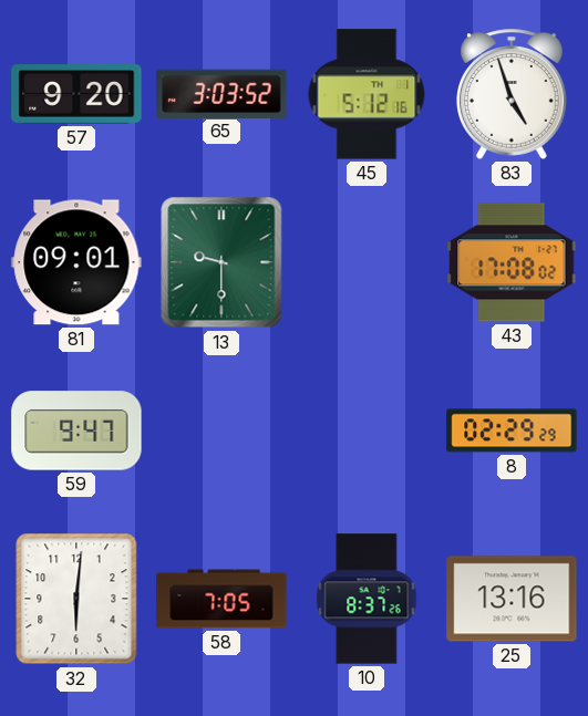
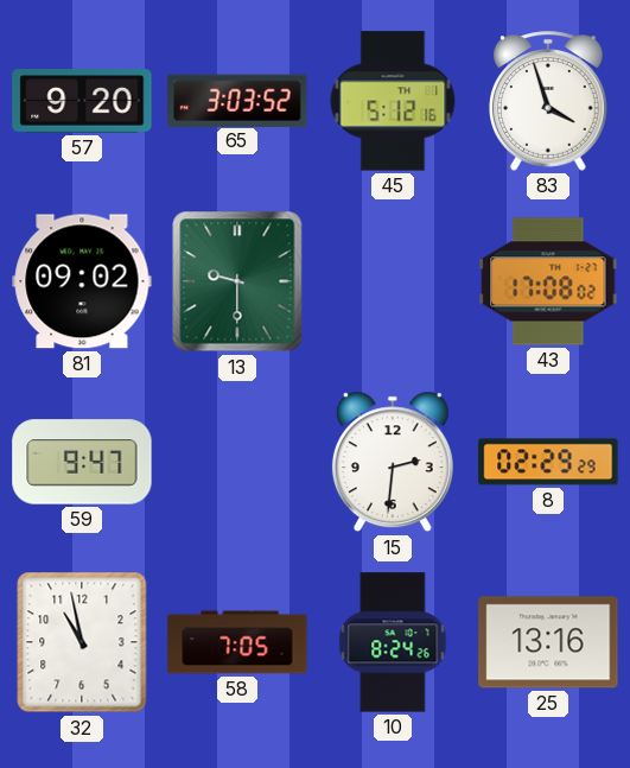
83: 4:57 -> 3:57 (549, 101)
81: 09:01 -> 09:02 (82, 281)
15: none -> 2:31 (393, 462)
32: 6:01 -> 10:58 (82, 642)
10: 8:37 -> 8:24 (393, 642)
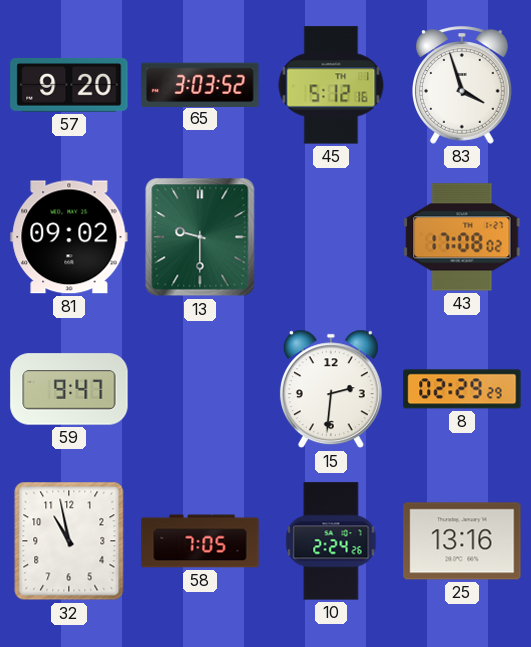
10: 8:24 -> 2:24 (331, 541)
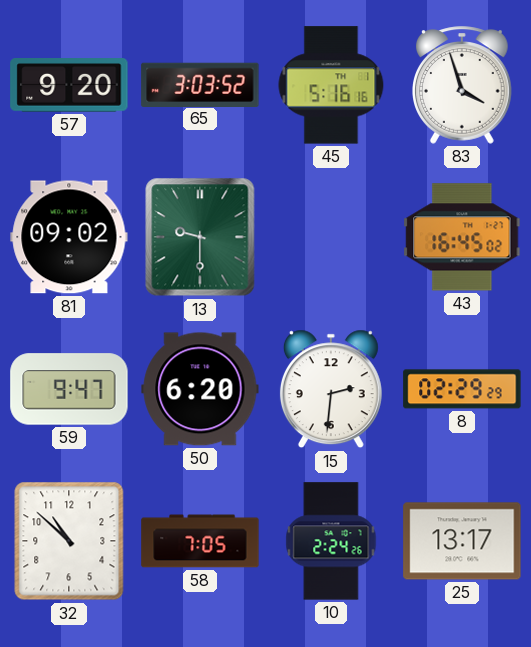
45: 5:12 -> 5:16 (331, 85)
43: 17:08 -> 16:45 (462, 237)
50: none -> 6:20 (200, 389)
32: 10:58 -> 10:52 (69, 541)
25: 13:16 -> 13:17 (462, 541)
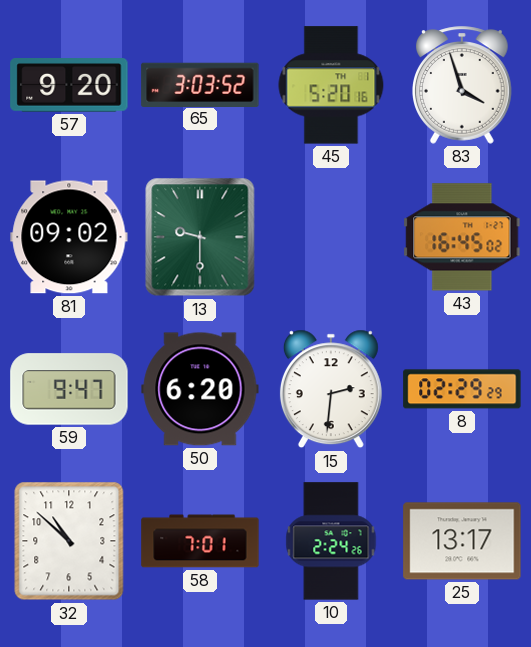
45: 5:16 -> 5:20 (331, 85)
58: 7:05 -> 7:01 (200, 541)
